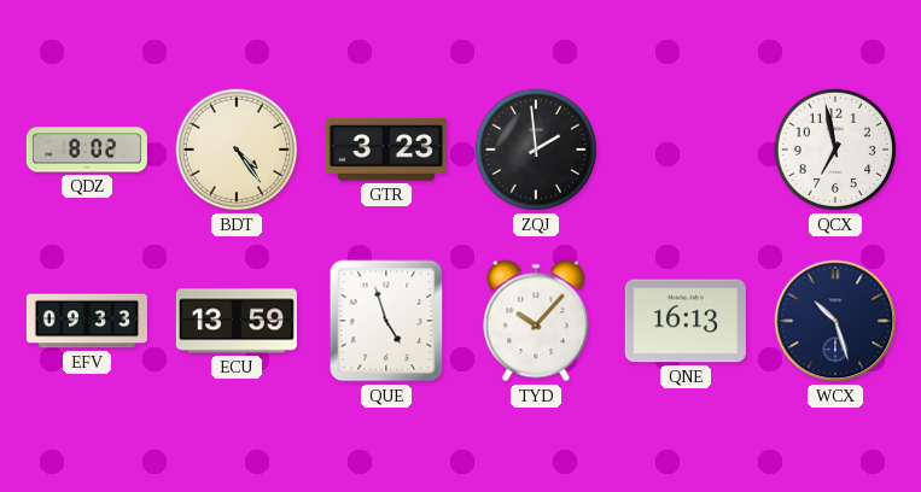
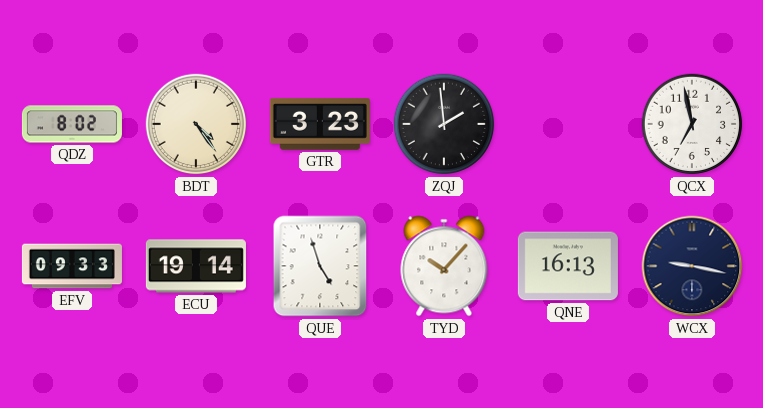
ECU: 13:59 -> 19:14 (196, 266)
WCX: 10:27 -> 9:17 (692, 266)
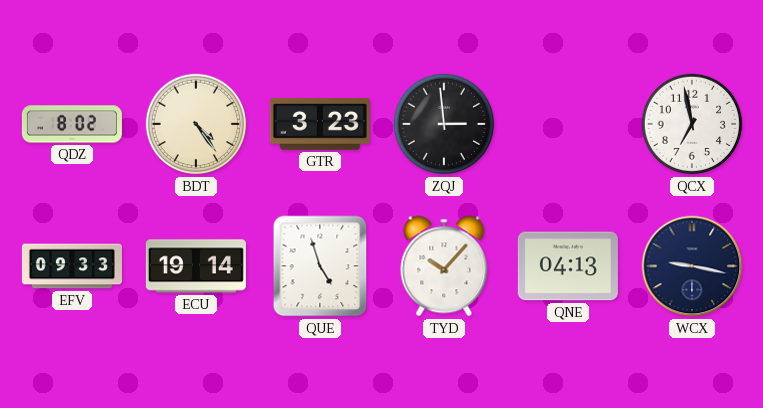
ZQJ: 1:59 -> 2:59 (444, 124)
QNE: 16:13 -> 04:13 (568, 266)
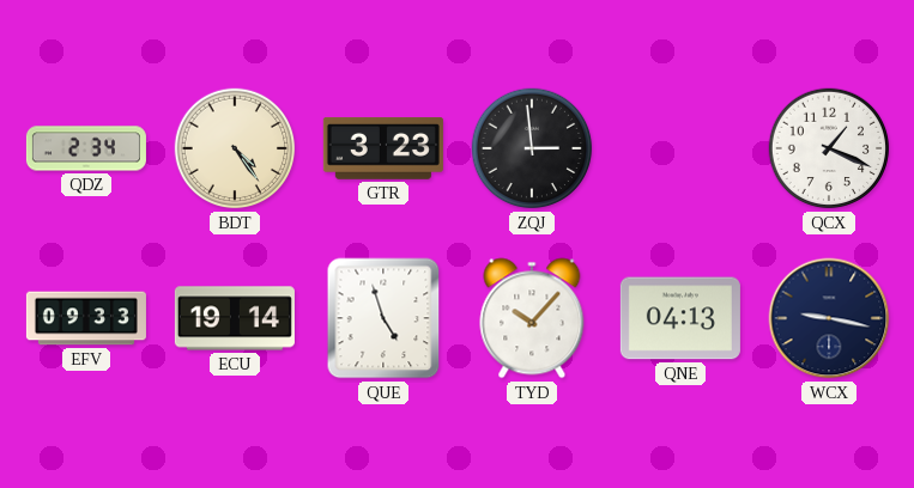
QDZ: 8:02 -> 2:34 (86, 148)
QCX: 6:58 -> 1:19 (829, 148)
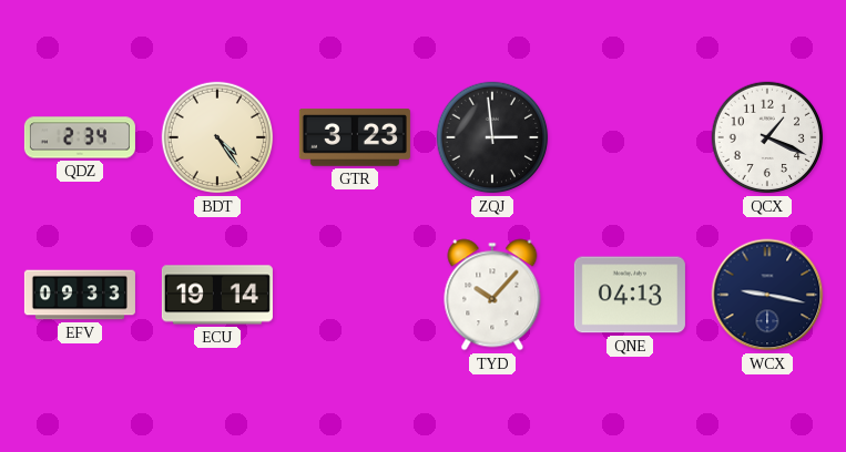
QUE: 4:57 -> none (383, 318)
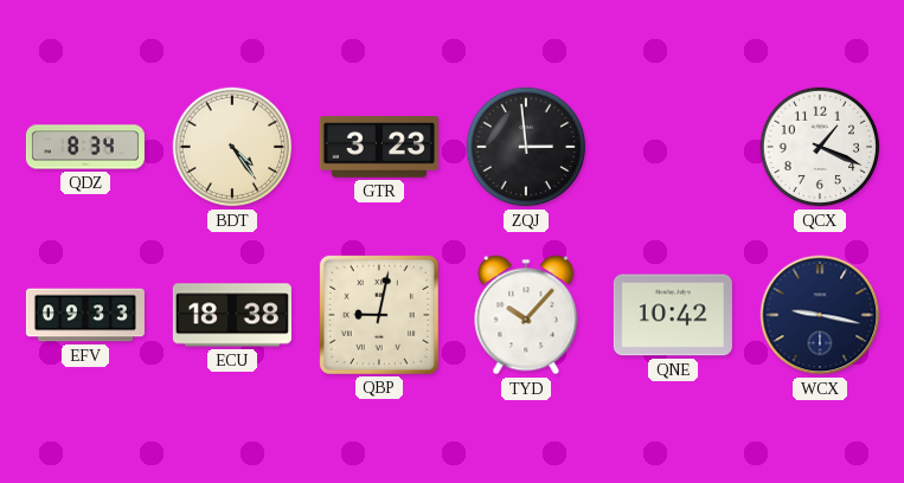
QDZ: 2:34 -> 8:34 (85, 147)
ECU: 19:14 -> 18:38 (232, 315)
QBP: none -> 9:02 (379, 315)
QNE: 04:13 -> 10:42 (673, 315)
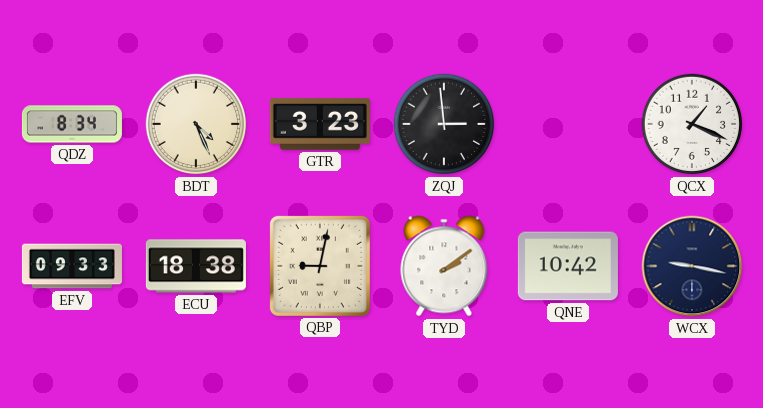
BDT: 4:24 -> 4:26 (196, 124)
TYD: 10:07 -> 2:09 (444, 266)
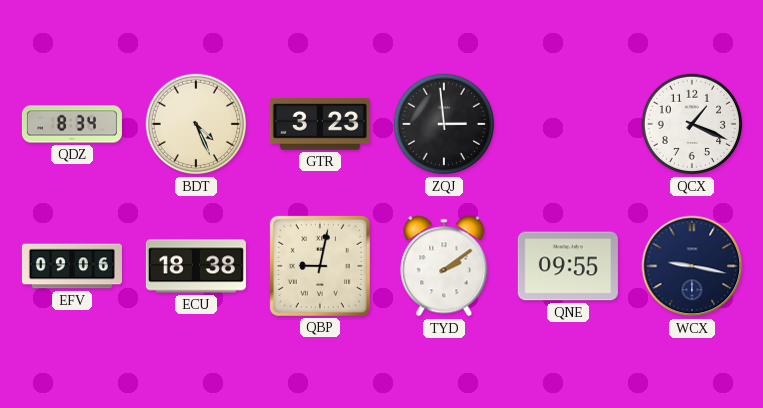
EFV: 09:33 -> 09:06 (72, 266)
QNE: 10:42 -> 09:55 (568, 266)
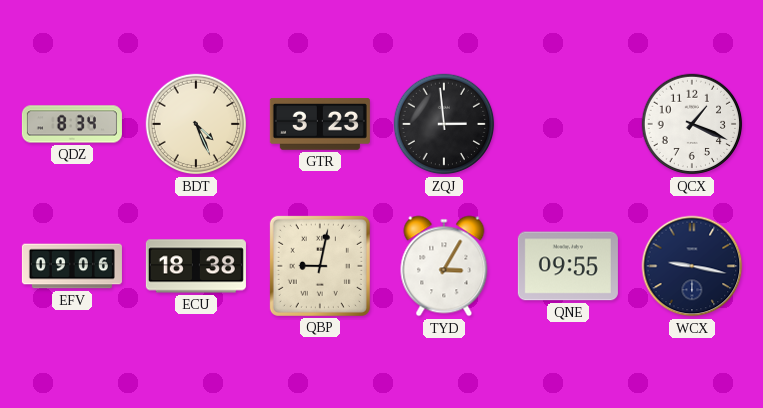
TYD: 2:09 -> 3:05 (444, 266)
